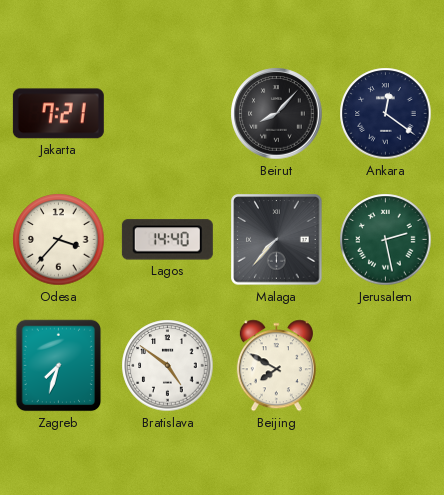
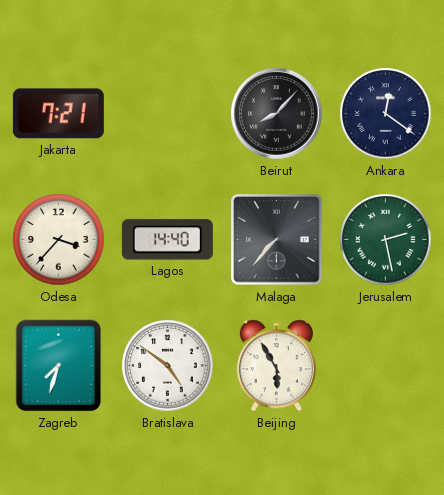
Beijing: 7:50 -> 5:55 (276, 366)
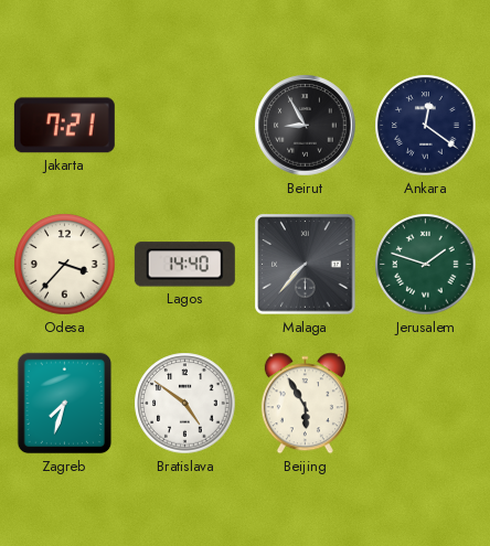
Beirut: 8:07 -> 8:55 (306, 126)
Jerusalem: 2:28 -> 1:48 (426, 265)
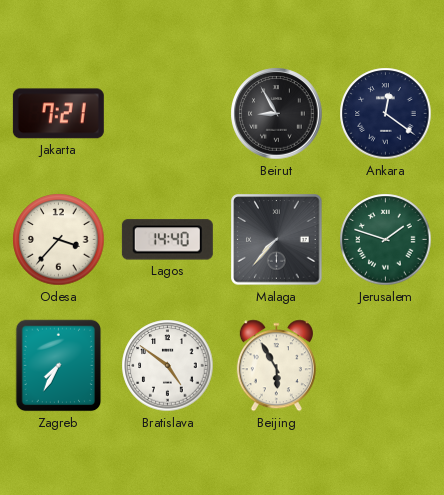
Zagreb: 7:33 -> 7:35 (59, 366)
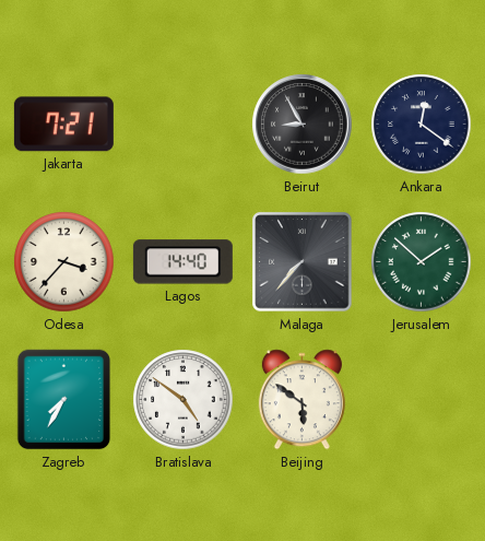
Jerusalem: 1:48 -> 1:52 (422, 262)
Beijing: 5:55 -> 5:51 (301, 400)
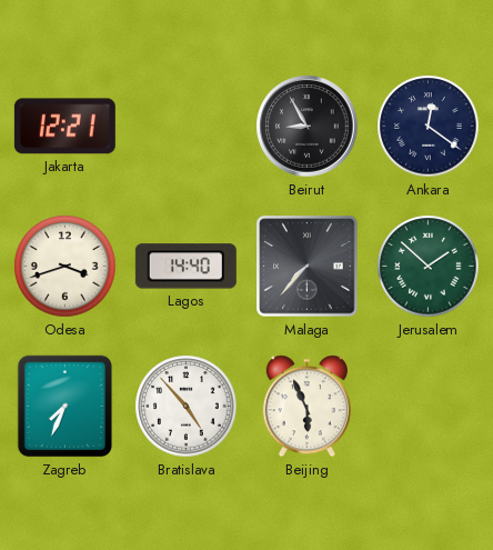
Jakarta: 7:21 -> 12:21 (64, 127)
Odesa: 3:37 -> 3:42 (66, 267)
Zagreb: 7:35 -> 7:34 (66, 407)
Bratislava: 4:51 -> 4:53 (187, 407)
Beijing: 5:51 -> 5:56 (306, 407)
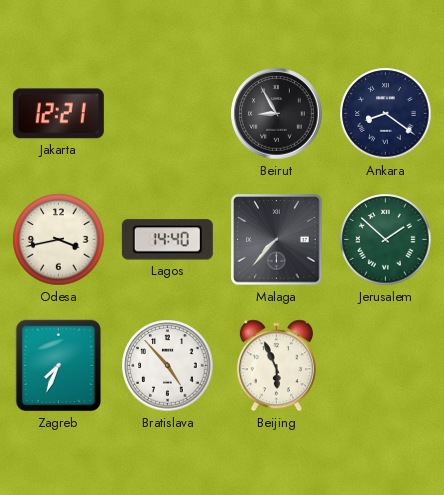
Ankara: 12:21 -> 8:21 (386, 114)
Odesa: 3:42 -> 3:43 (59, 240)
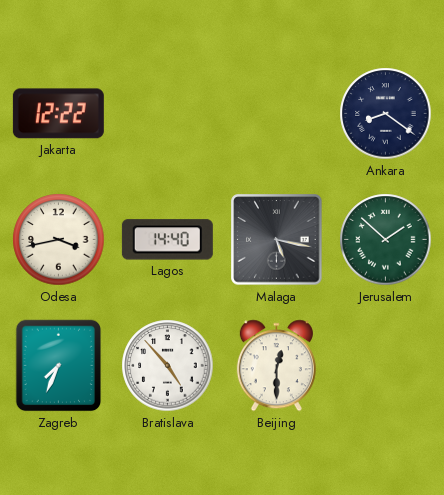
Jakarta: 12:21 -> 12:22 (58, 114)
Beirut: 8:55 -> none (277, 114)
Malaga: 7:37 -> 5:17 (277, 240)
Beijing: 5:56 -> 12:30 (276, 366)
